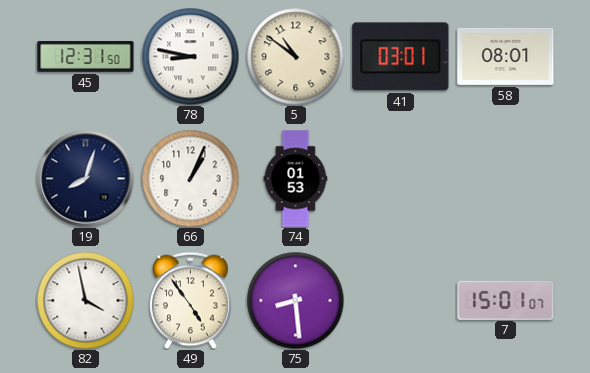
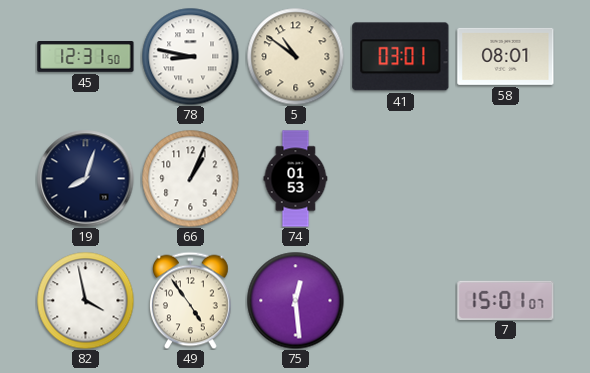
75: 8:29 -> 12:29 (295, 300)
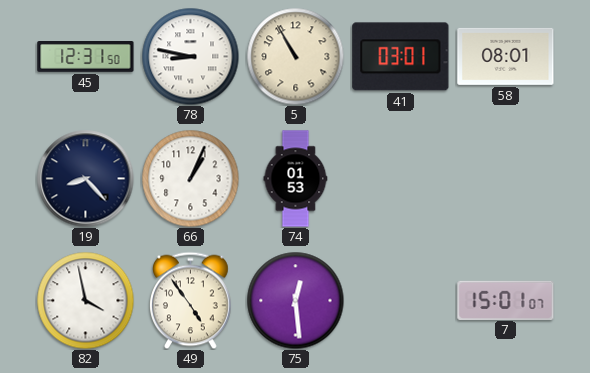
5: 10:51 -> 10:55 (295, 56)
19: 8:03 -> 8:23 (86, 179)
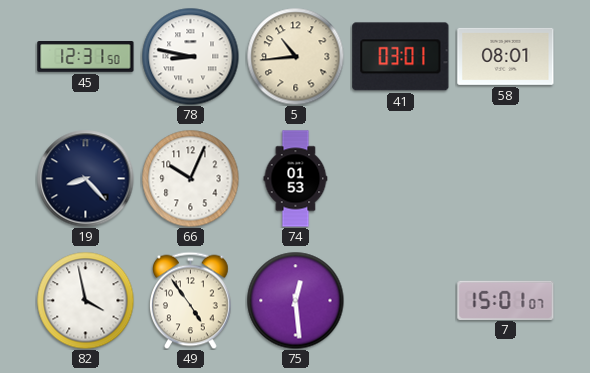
5: 10:55 -> 10:44 (295, 56)
66: 1:04 -> 10:04 (190, 178)
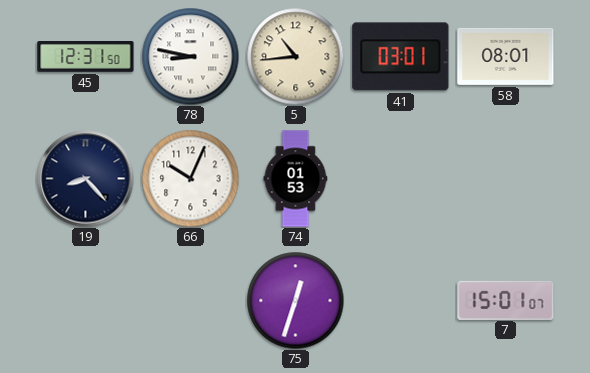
82: 3:58 -> none (85, 300)
49: 4:54 -> none (191, 300)
75: 12:29 -> 12:33 (295, 300)
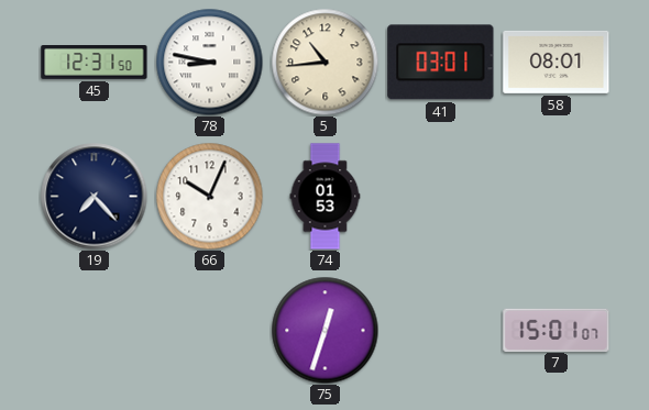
19: 8:23 -> 7:23 (95, 197)
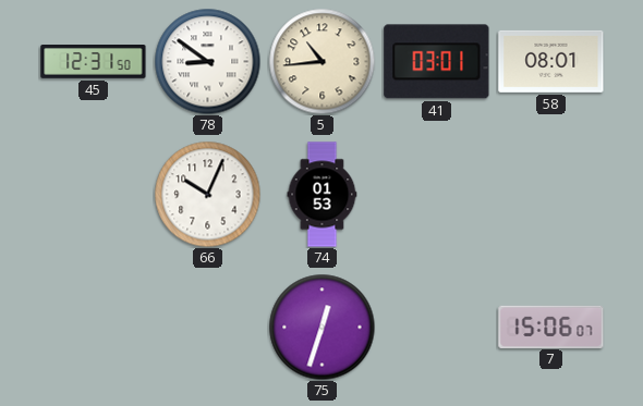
78: 8:47 -> 8:51 (207, 61)
19: 7:23 -> none (95, 197)
7: 15:01 -> 15:06 (551, 327)
